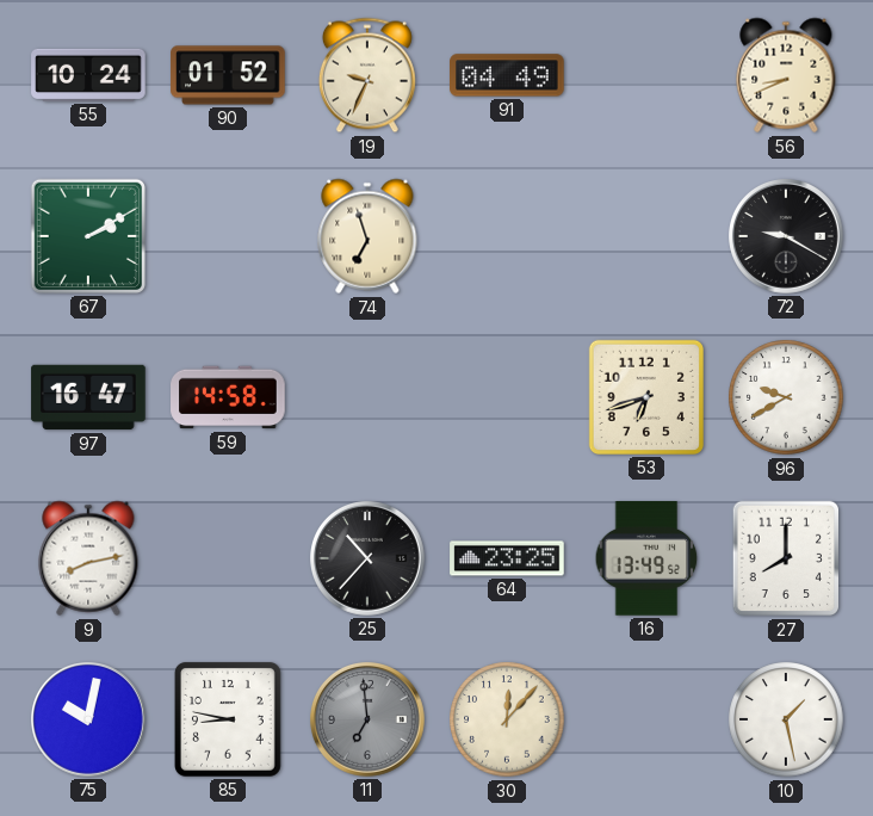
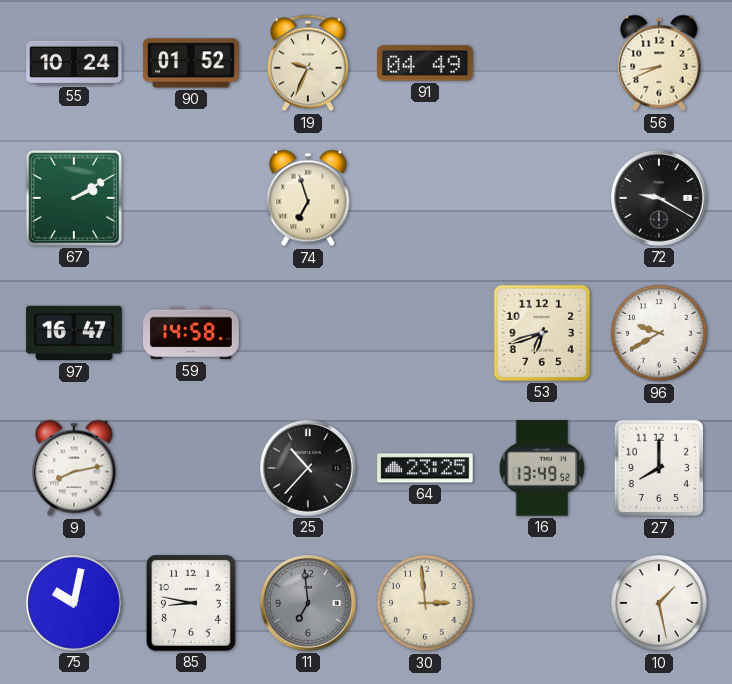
30: 12:07 -> 2:59 (425, 603)
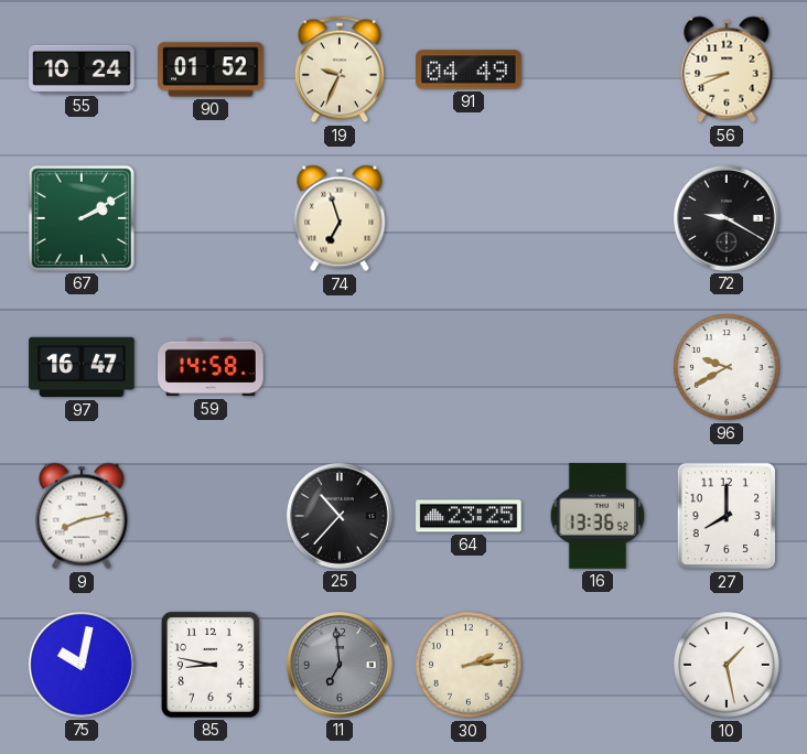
53: 6:42 -> none (542, 333)
16: 13:49 -> 13:36 (598, 516)
30: 2:59 -> 2:14 (469, 665)
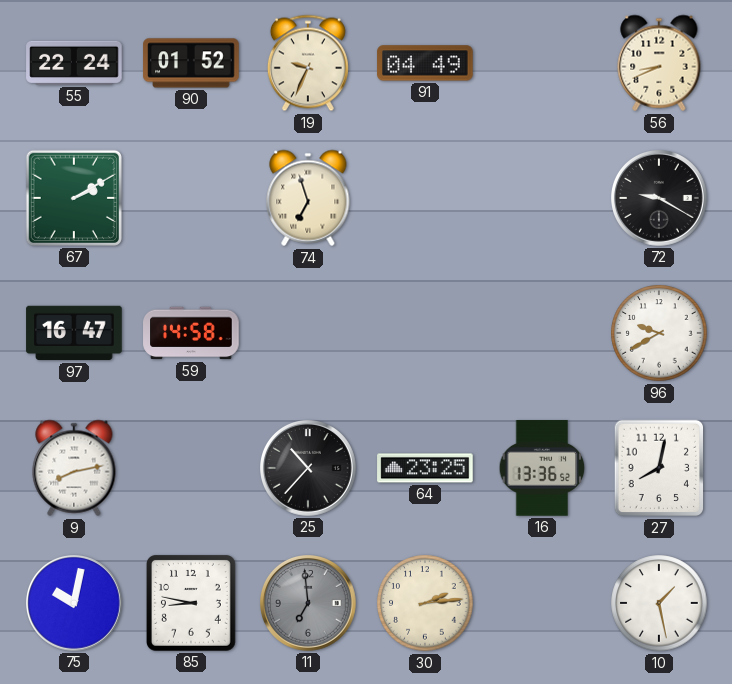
55: 10:24 -> 22:24 (74, 63)
27: 8:00 -> 8:02 (659, 468)
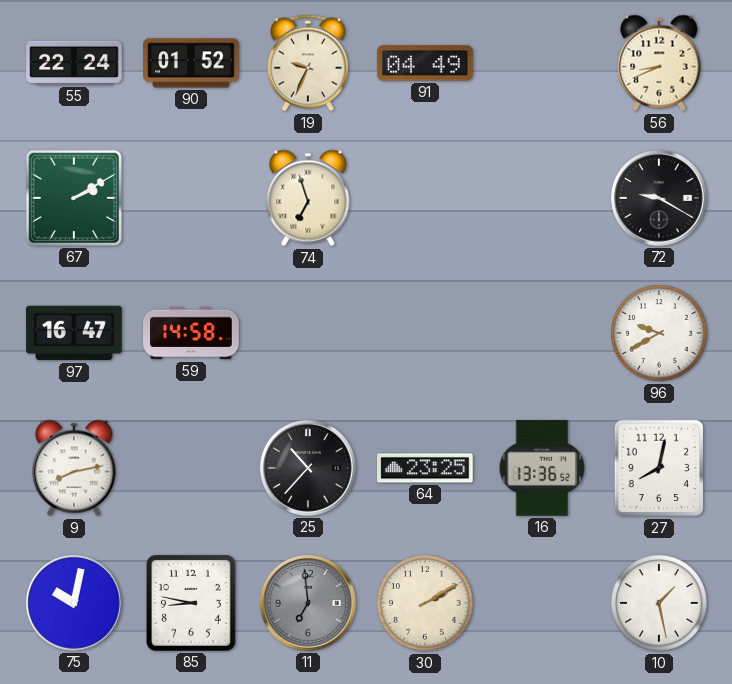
30: 2:14 -> 2:10 (425, 603)
